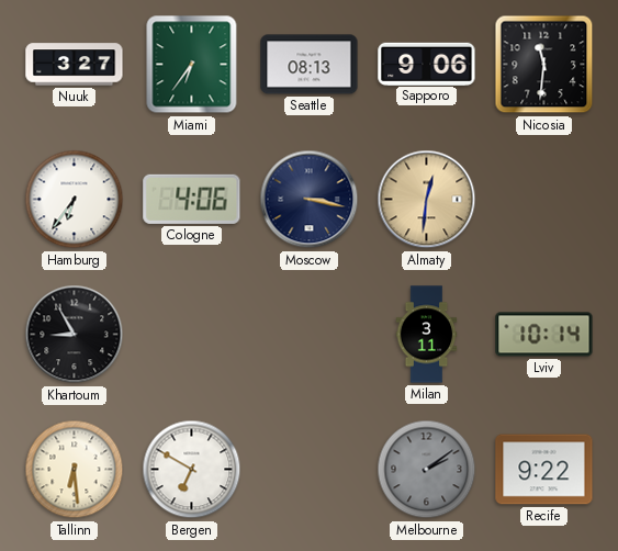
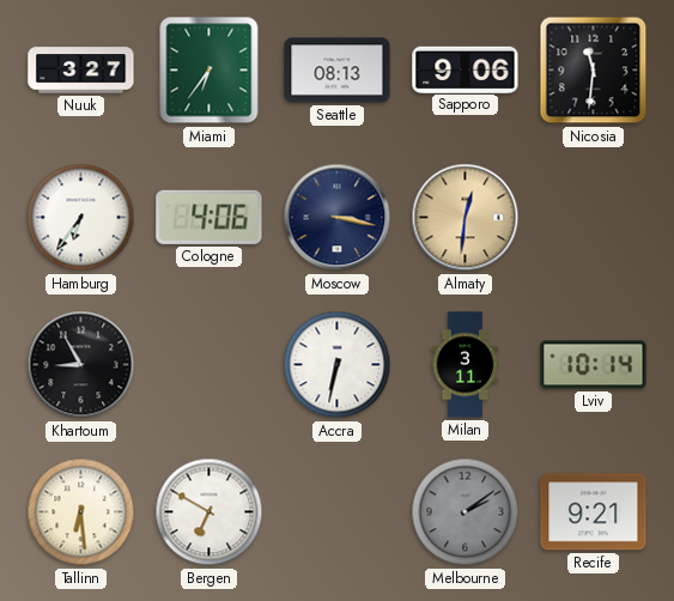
Accra: none -> 6:32 (338, 365)
Recife: 9:22 -> 9:21 (594, 512)
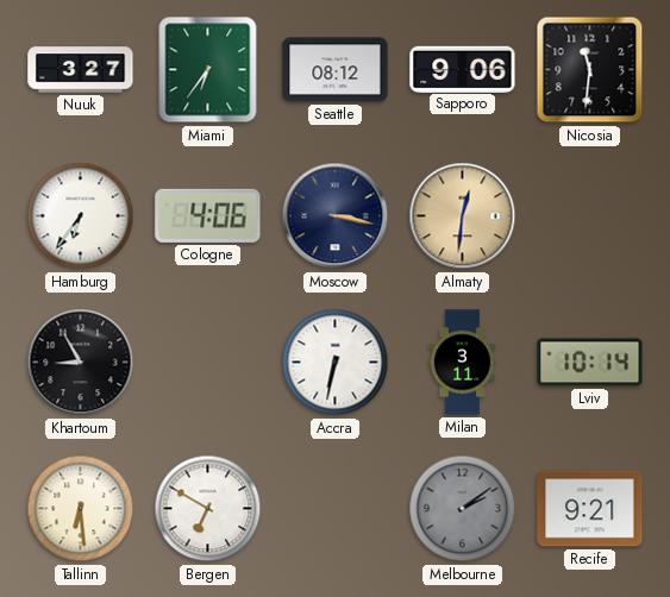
Seattle: 08:13 -> 08:12 (336, 70)
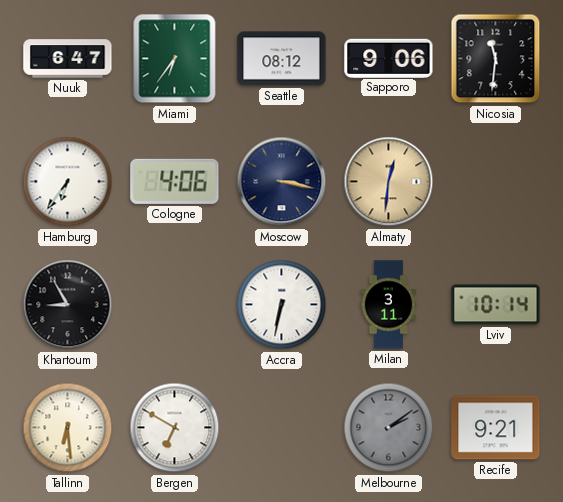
Nuuk: 3:27 -> 6:47 (68, 59)
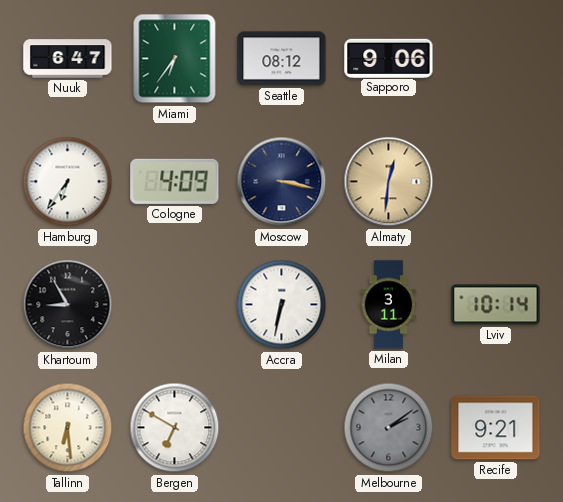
Nicosia: 11:31 -> none (496, 59)
Cologne: 4:06 -> 4:09 (175, 181)
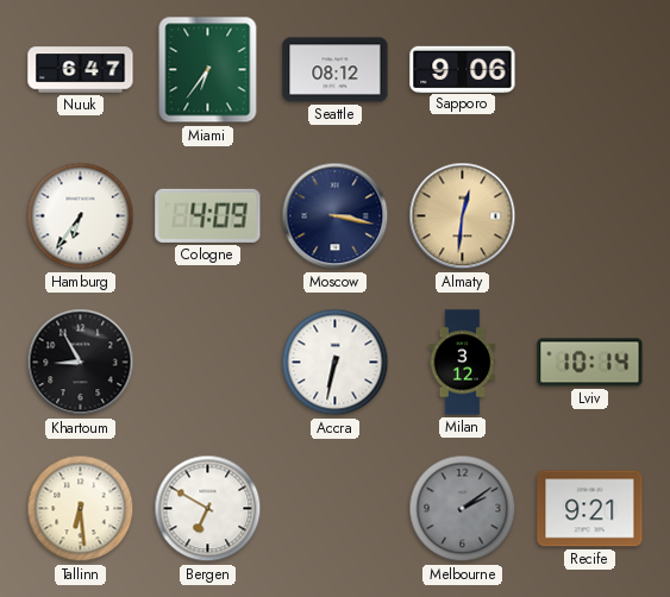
Milan: 3:11 -> 3:12 (463, 363)
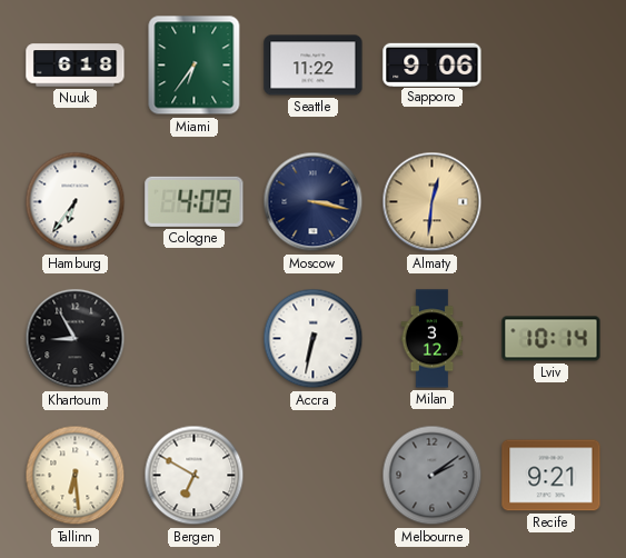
Nuuk: 6:47 -> 6:18 (76, 66)
Seattle: 08:12 -> 11:22 (314, 66)
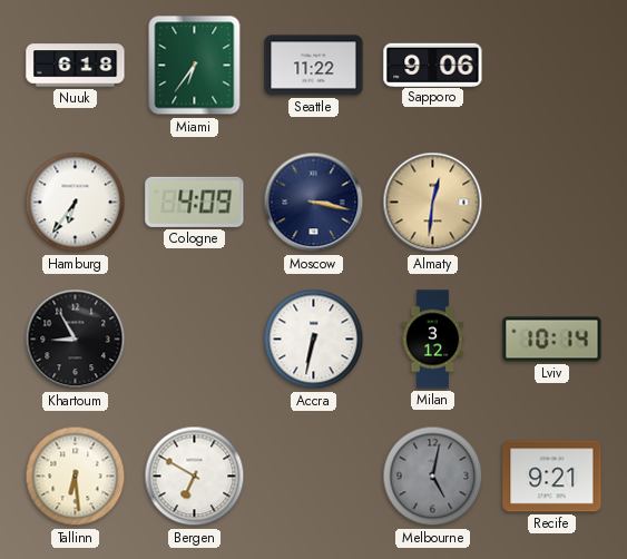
Melbourne: 2:09 -> 5:02 (433, 477)
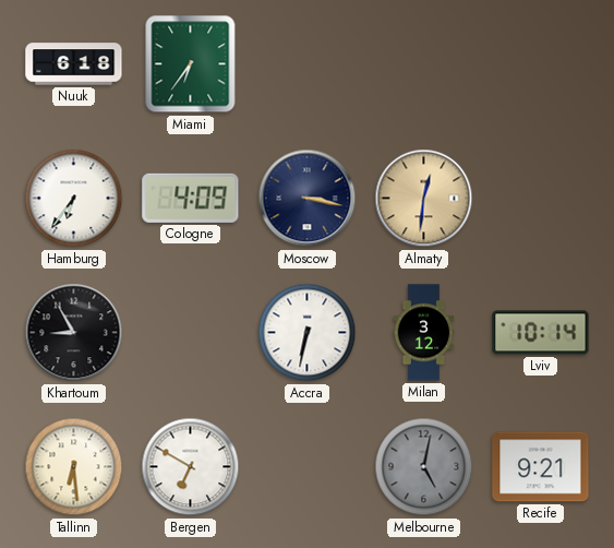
Seattle: 11:22 -> none (314, 66)
Sapporo: 9:06 -> none (433, 65)
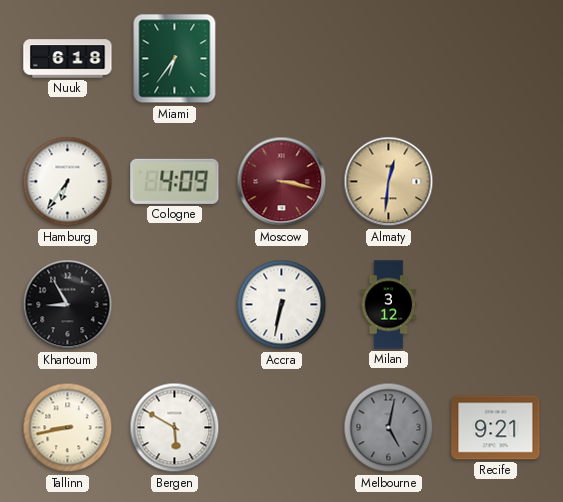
Moscow dial: navy -> burgundy (282, 182)
Lviv: 10:14 -> none (541, 333)
Tallinn: 6:29 -> 8:43 (68, 428)
Bergen: 6:50 -> 5:50 (175, 428)
